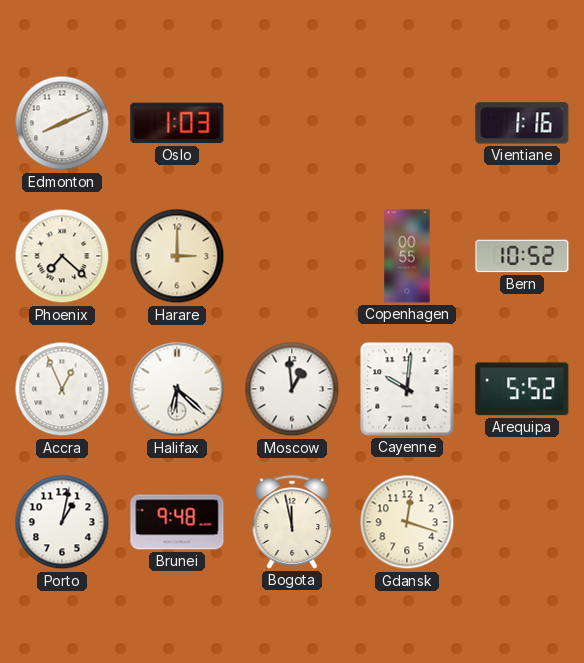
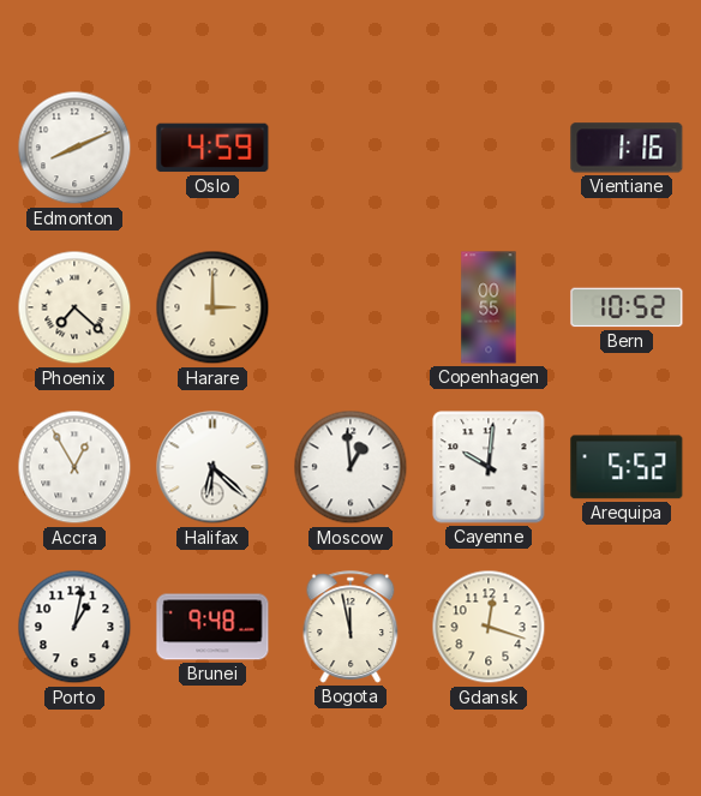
Oslo: 1:03 -> 4:59 (212, 148)
Accra: 12:56 -> 12:55 (74, 467)
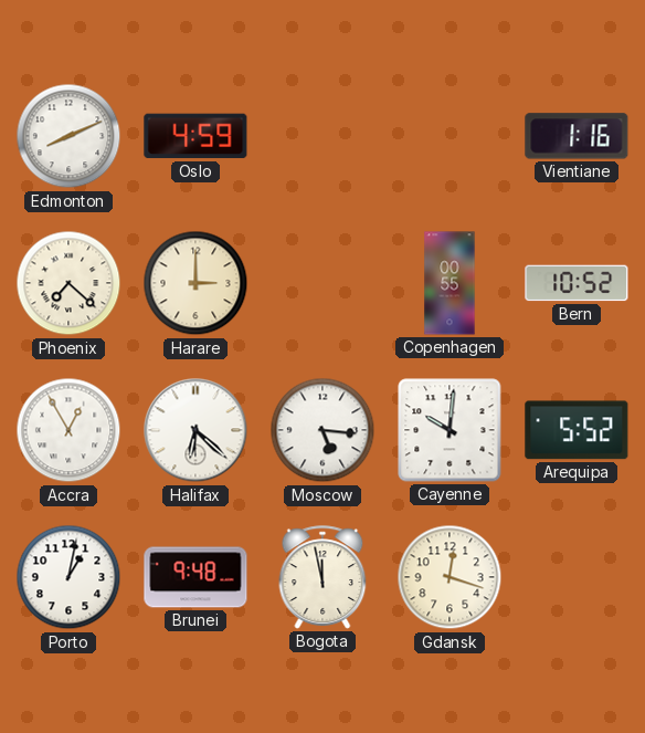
Moscow: 12:59 -> 5:16 (322, 430)
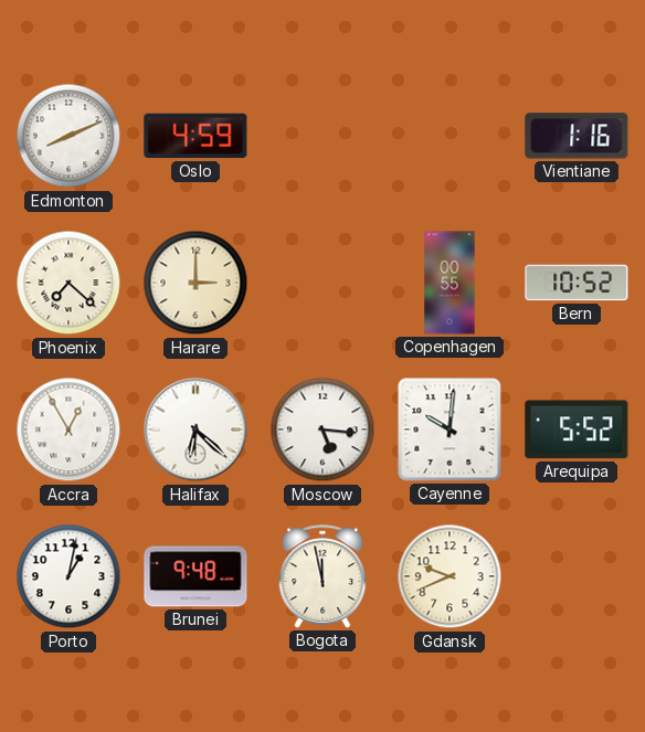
Gdansk: 12:18 -> 9:41 (450, 576)
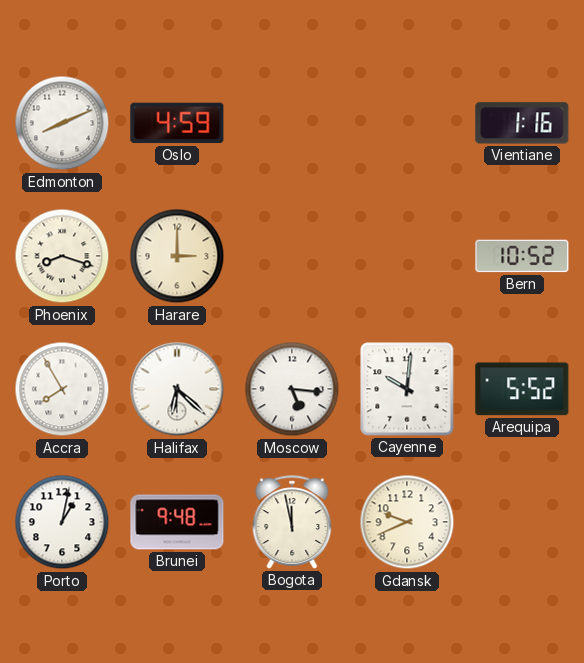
Phoenix: 7:22 -> 8:18 (62, 256)
Copenhagen: 00:55 -> none (450, 283)
Accra: 12:55 -> 7:55 (62, 389)
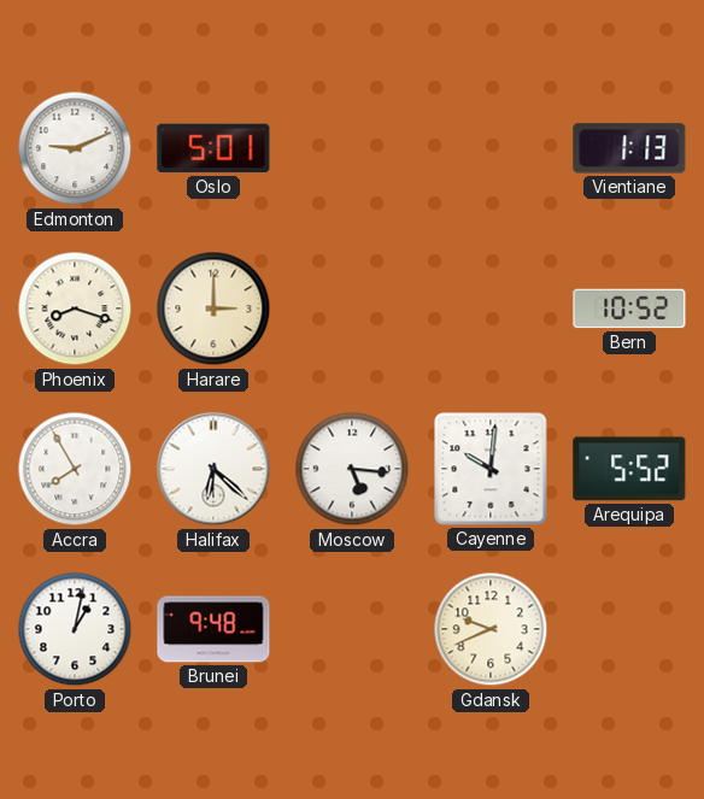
Edmonton: 8:11 -> 9:11 (75, 148)
Oslo: 4:59 -> 5:01 (213, 148)
Vientiane: 1:16 -> 1:13 (629, 148)
Bogota: 11:58 -> none (292, 522)
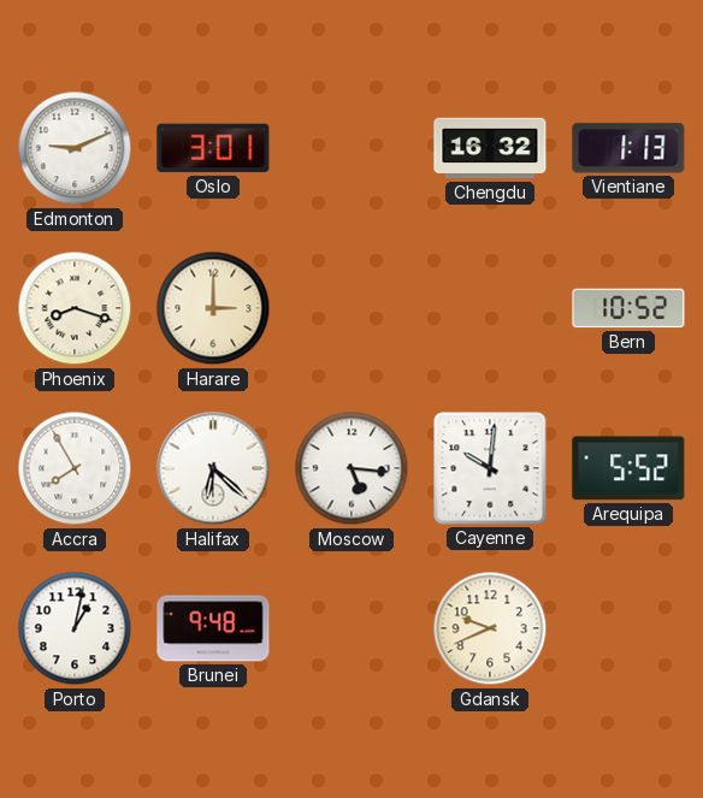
Oslo: 5:01 -> 3:01 (213, 148)
Chengdu: none -> 16:32 (490, 148)
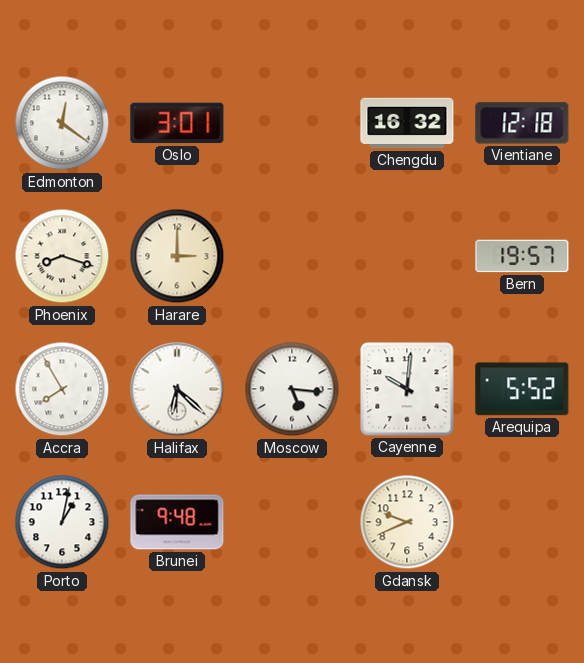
Edmonton: 9:11 -> 12:21 (62, 123)
Vientiane: 1:13 -> 12:18 (522, 123)
Bern: 10:52 -> 19:57 (522, 256)
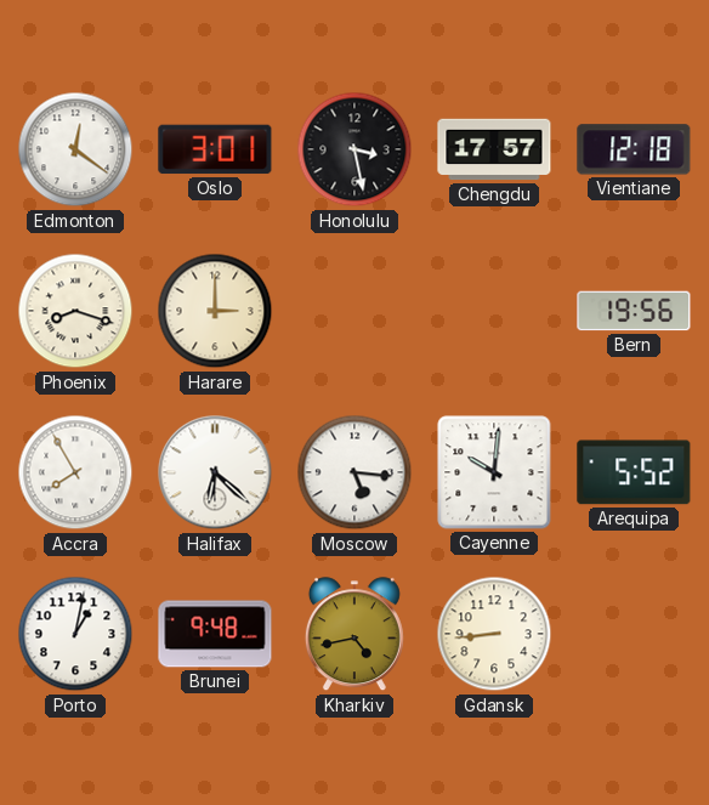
Honolulu: none -> 3:28 (354, 149)
Chengdu: 16:32 -> 17:57 (494, 149)
Bern: 19:57 -> 19:56 (634, 311)
Kharkiv: none -> 4:43 (354, 635)
Gdansk: 9:41 -> 8:44 (494, 634)
